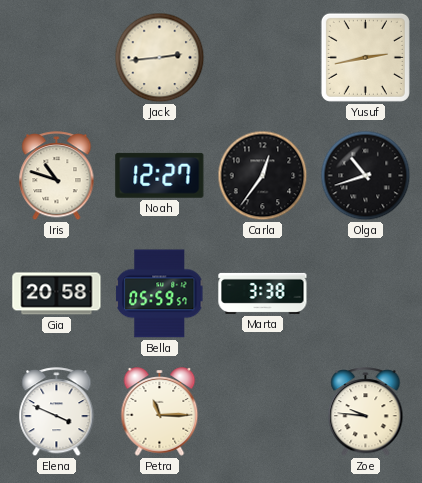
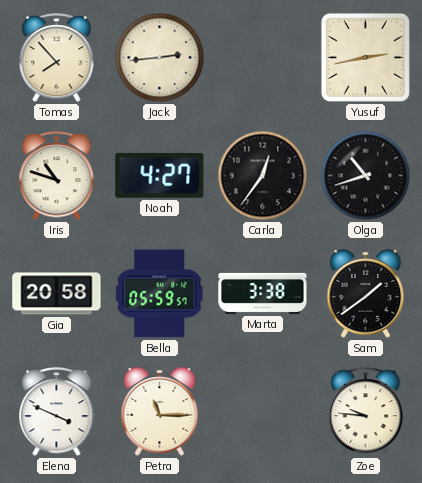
Tomas: none -> 7:53 (57, 58)
Noah: 12:27 -> 4:27 (160, 175)
Sam: none -> 1:39 (366, 294)
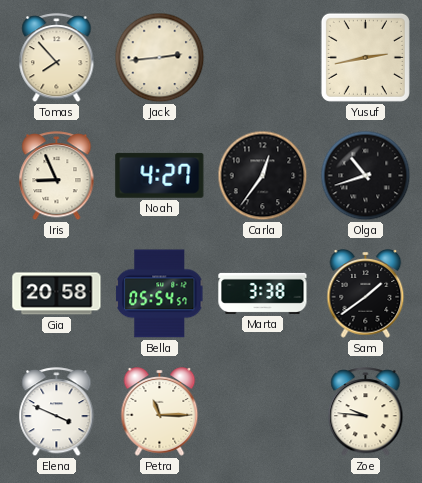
Iris: 10:48 -> 8:56 (57, 176)
Bella: 05:59 -> 05:54 (161, 294)
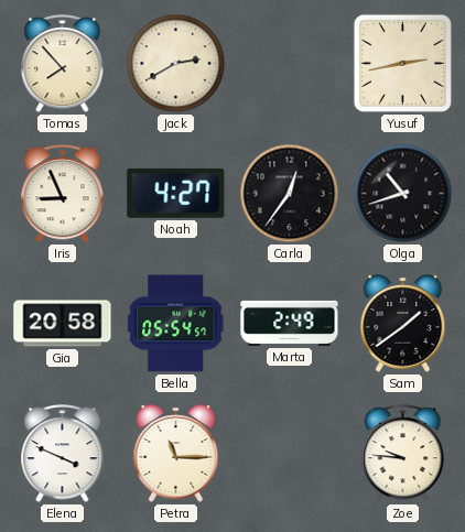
Jack: 2:44 -> 2:40 (176, 64)
Marta: 3:38 -> 2:49 (290, 323)
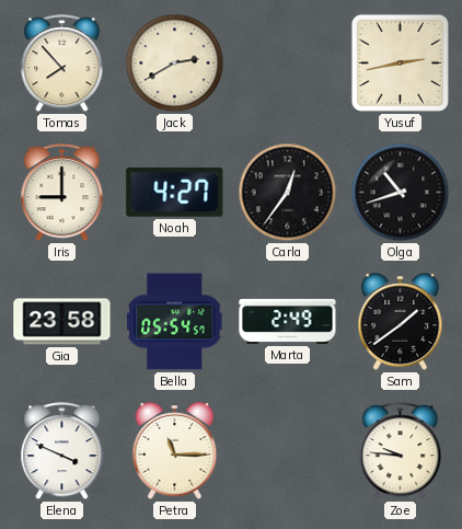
Iris: 8:56 -> 9:00 (62, 193)
Gia: 20:58 -> 23:58 (62, 322)
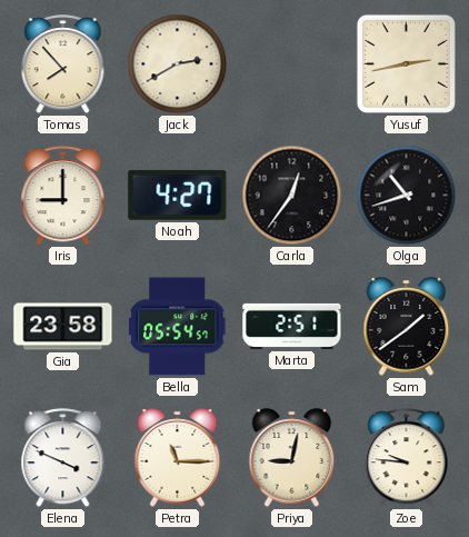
Marta: 2:49 -> 2:51 (292, 326)
Priya: none -> 9:02 (292, 458)
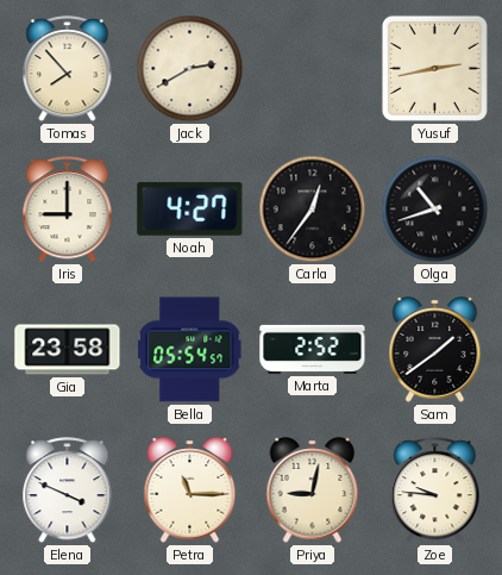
Marta: 2:51 -> 2:52 (313, 349)
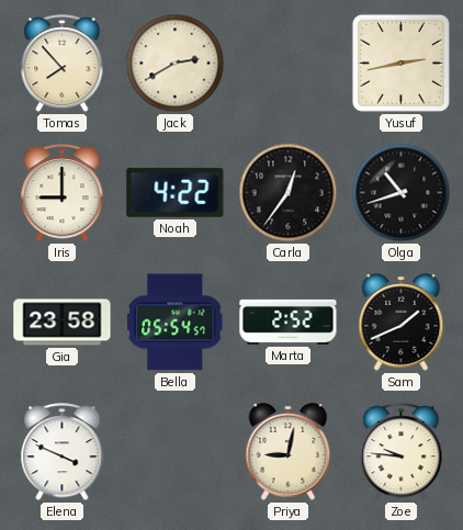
Noah: 4:27 -> 4:22 (176, 192)
Sam: 1:39 -> 1:41 (402, 323)
Petra: 11:15 -> none (190, 490)
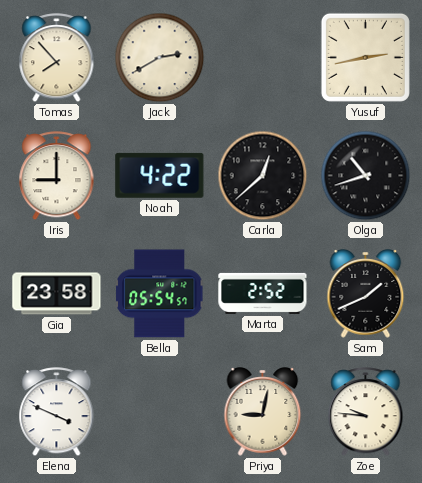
Carla: 12:36 -> 12:38 (263, 176)
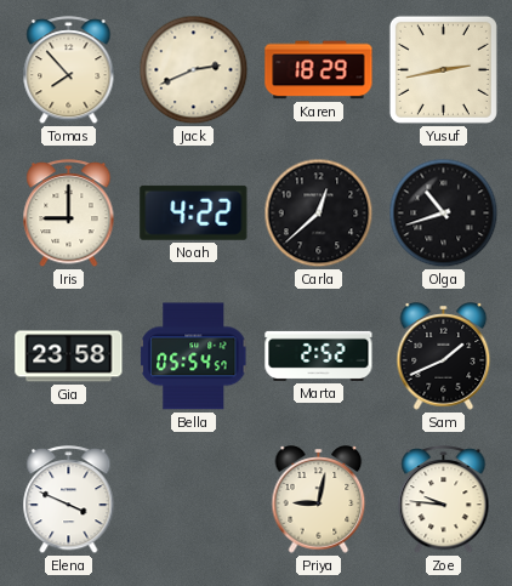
Jack: 2:40 -> 2:41 (194, 70)
Karen: none -> 18:29 (319, 70)
